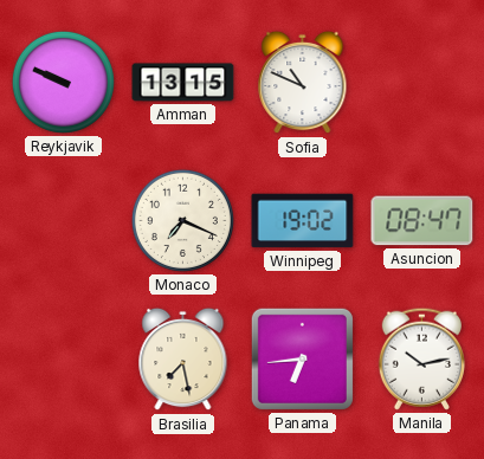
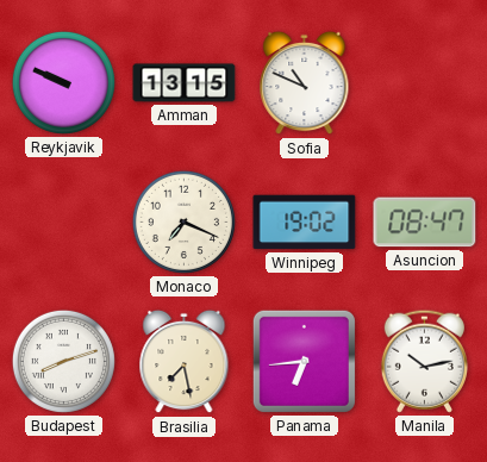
Budapest: none -> 8:12 (63, 361)
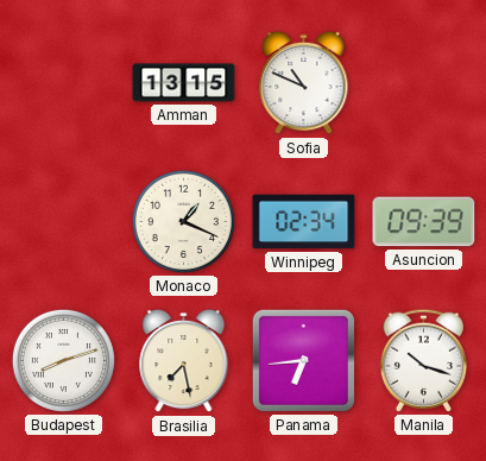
Reykjavik: 9:49 -> none (63, 82)
Monaco: 7:19 -> 1:19 (183, 221)
Winnipeg: 19:02 -> 02:34 (304, 222)
Asuncion: 08:47 -> 09:39 (424, 222)
Manila: 10:13 -> 10:18 (423, 360)
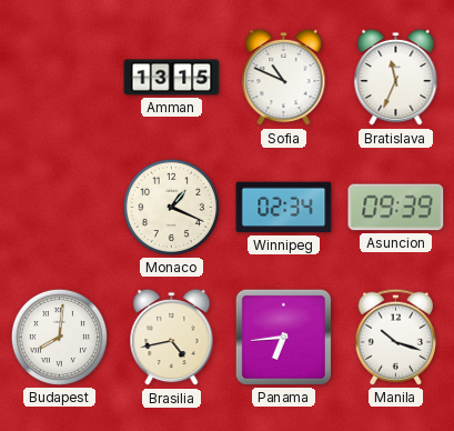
Bratislava: none -> 11:34 (396, 78)
Budapest: 8:12 -> 8:01 (59, 337)
Brasilia: 7:28 -> 4:43 (172, 338)
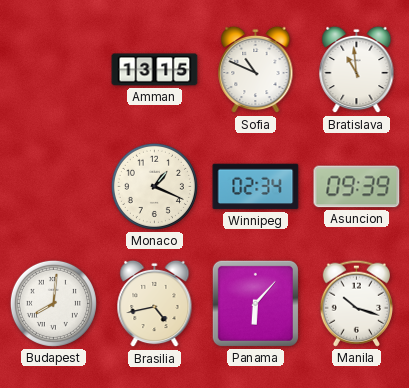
Bratislava: 11:34 -> 10:59 (357, 70)
Panama: 6:44 -> 6:07 (255, 303)
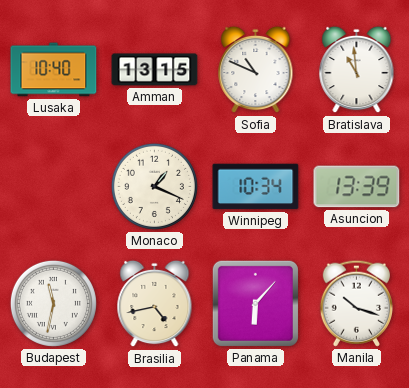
Lusaka: none -> 10:40 (54, 70)
Winnipeg: 02:34 -> 10:34 (256, 187)
Asuncion: 09:39 -> 13:39 (357, 187)
Budapest: 8:01 -> 11:32 (53, 303)
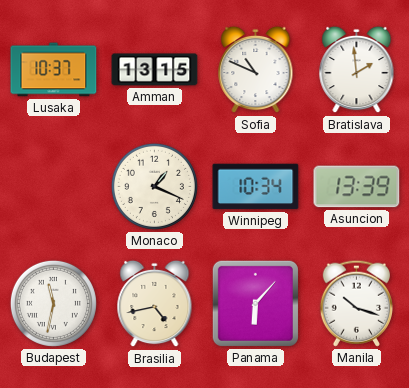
Lusaka: 10:40 -> 10:37 (54, 70)
Bratislava: 10:59 -> 1:59 (357, 70)
